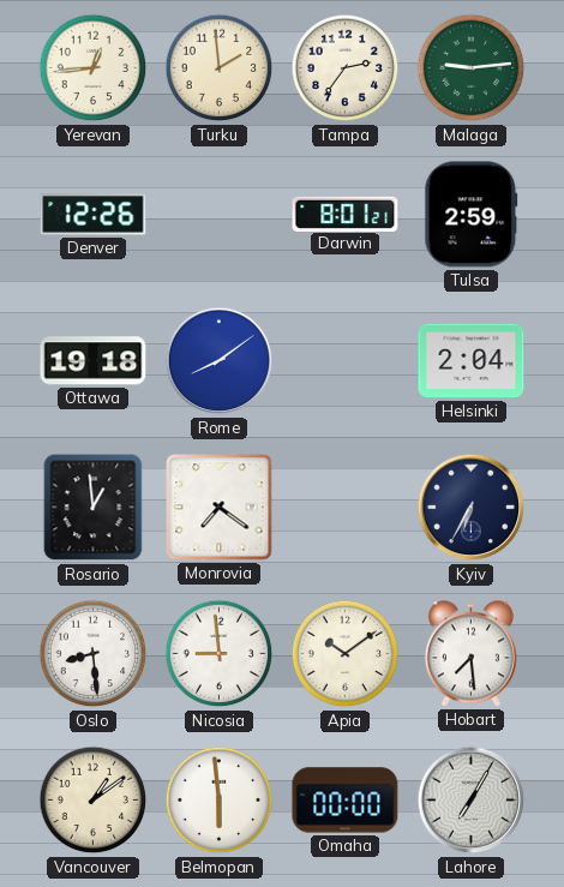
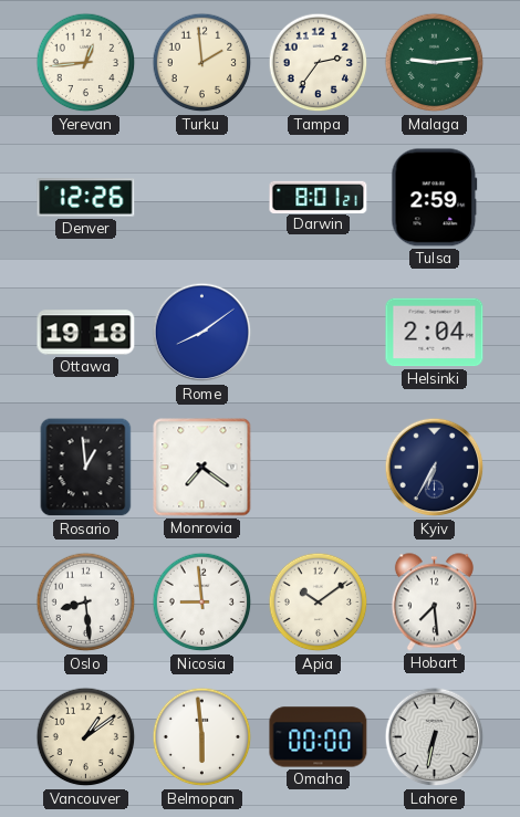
Lahore: 7:05 -> 6:32 (435, 737)
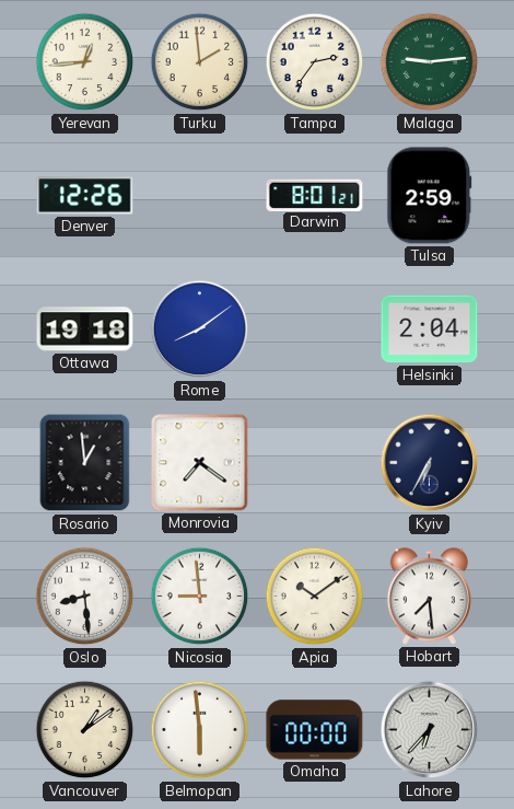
Lahore: 6:32 -> 6:37 (430, 730)
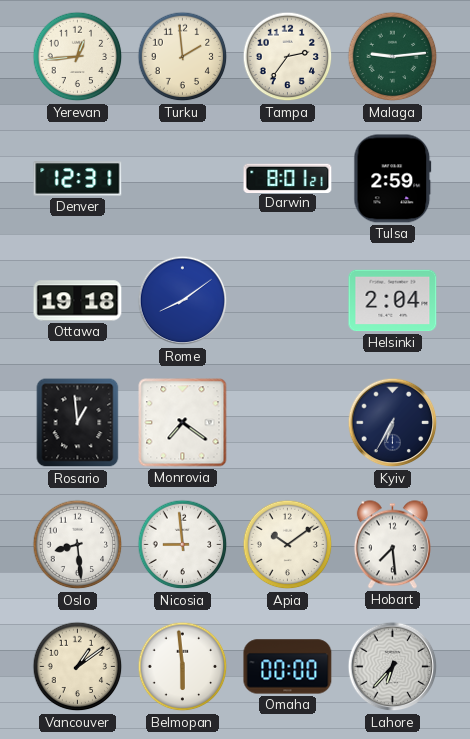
Denver: 12:26 -> 12:31 (78, 179)
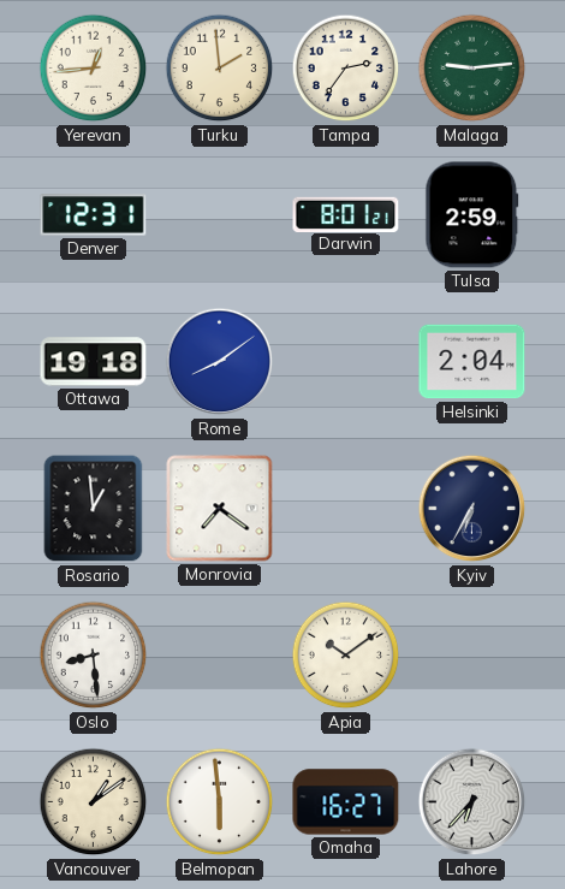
Nicosia: 8:59 -> none (183, 545)
Hobart: 7:29 -> none (392, 545)
Omaha: 00:00 -> 16:27 (346, 802)
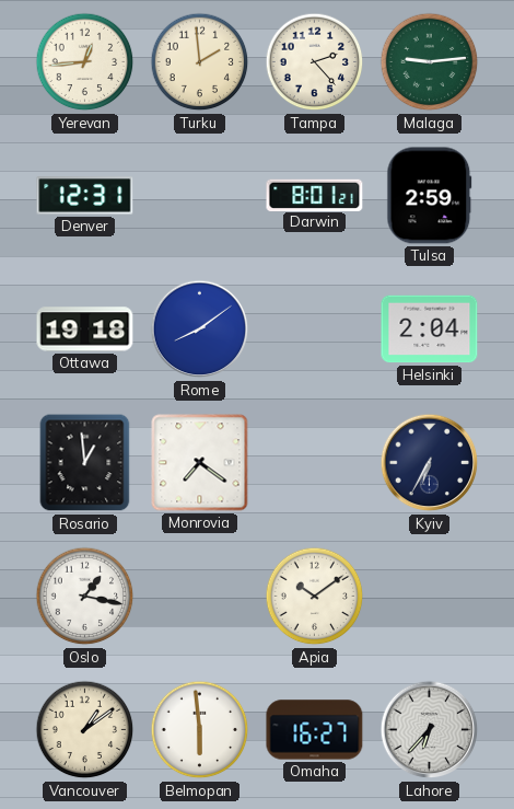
Tampa: 2:36 -> 2:23 (315, 62)
Oslo: 8:29 -> 1:17 (85, 597)
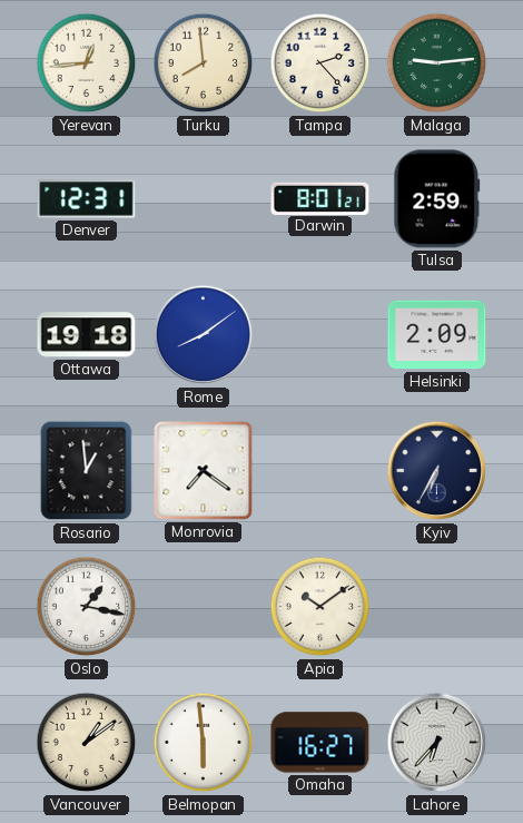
Turku: 1:59 -> 7:59 (204, 63)
Helsinki: 2:04 -> 2:09 (437, 335)
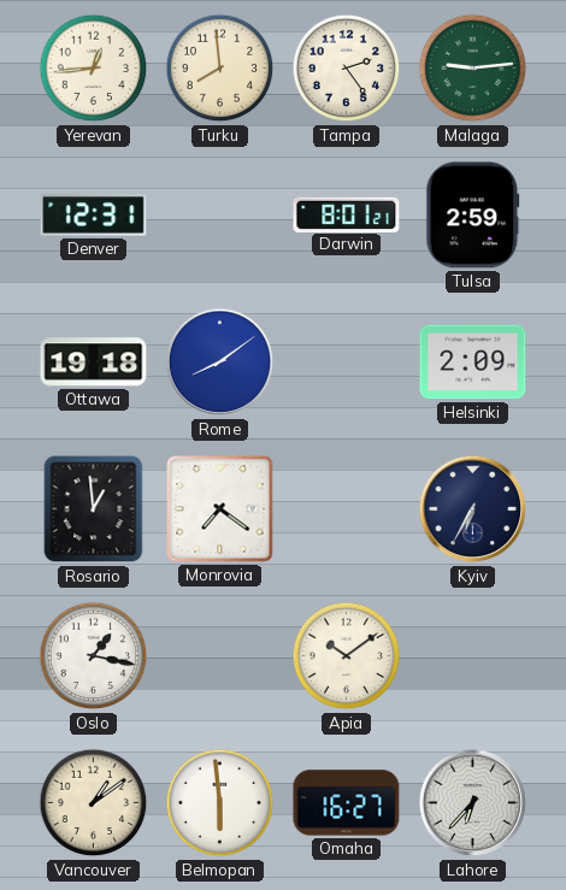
Tampa: 2:23 -> 2:24 (347, 69)
